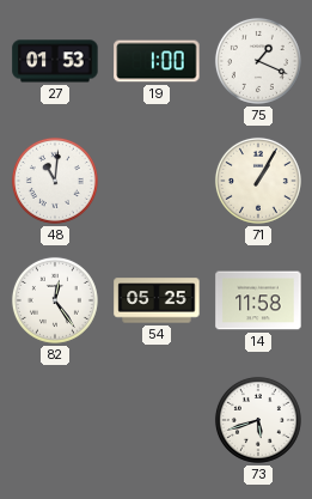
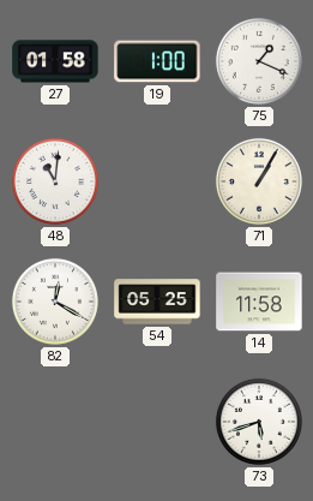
27: 01:53 -> 01:58 (55, 61)
82: 12:24 -> 12:20 (55, 302)
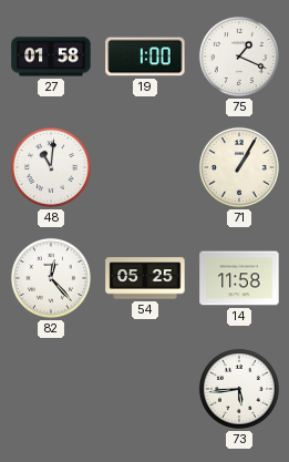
82: 12:20 -> 12:23 (51, 278)
73: 5:42 -> 5:44 (239, 389)
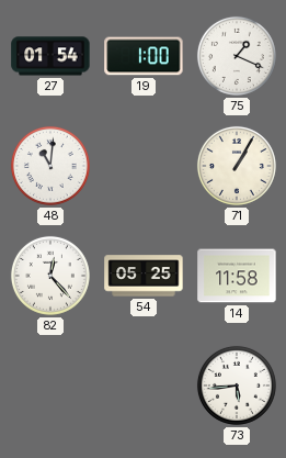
27: 01:58 -> 01:54 (50, 56)
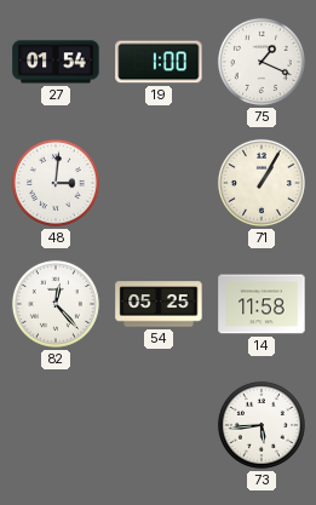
48: 11:01 -> 3:01 (56, 183)
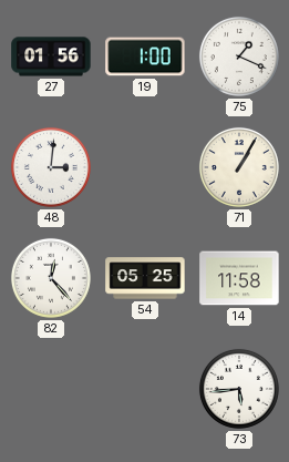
27: 01:54 -> 01:56 (51, 57)
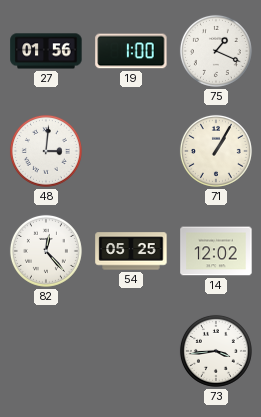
14: 11:58 -> 12:02 (216, 251)
73: 5:44 -> 3:44 (216, 351)
